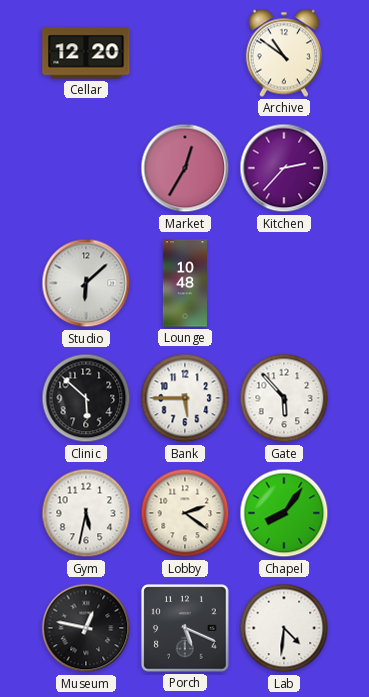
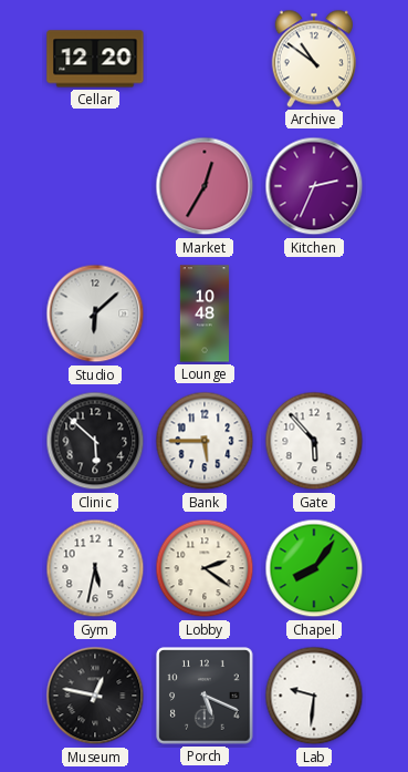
Kitchen: 2:37 -> 2:34 (314, 186)
Lab: 4:31 -> 9:31 (314, 696)
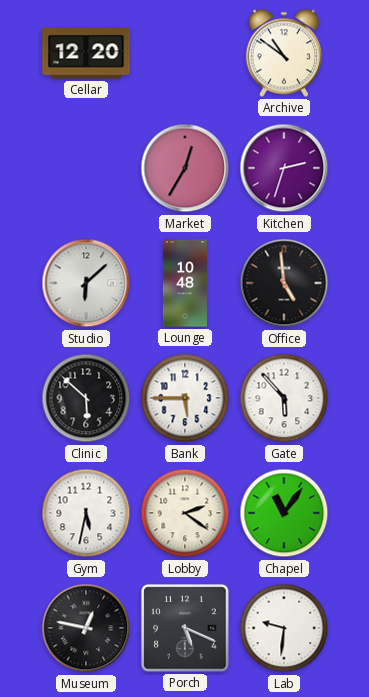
Kitchen: 2:34 -> 2:33 (284, 168)
Office: none -> 4:59 (284, 283)
Chapel: 8:06 -> 11:06 (284, 513)
